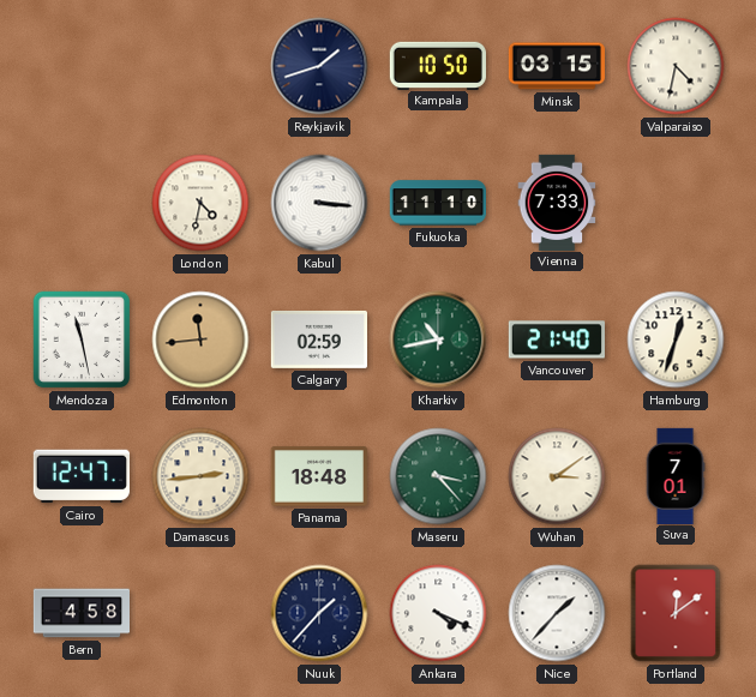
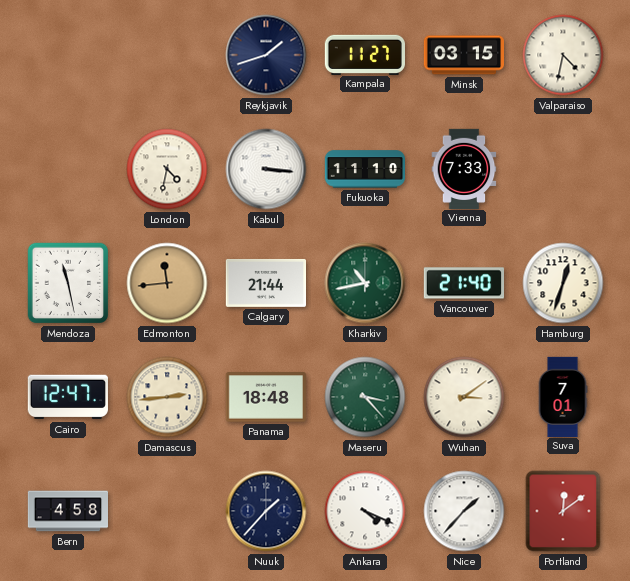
Kampala: 10:50 -> 11:27 (364, 54)
Calgary: 02:59 -> 21:44 (265, 283)
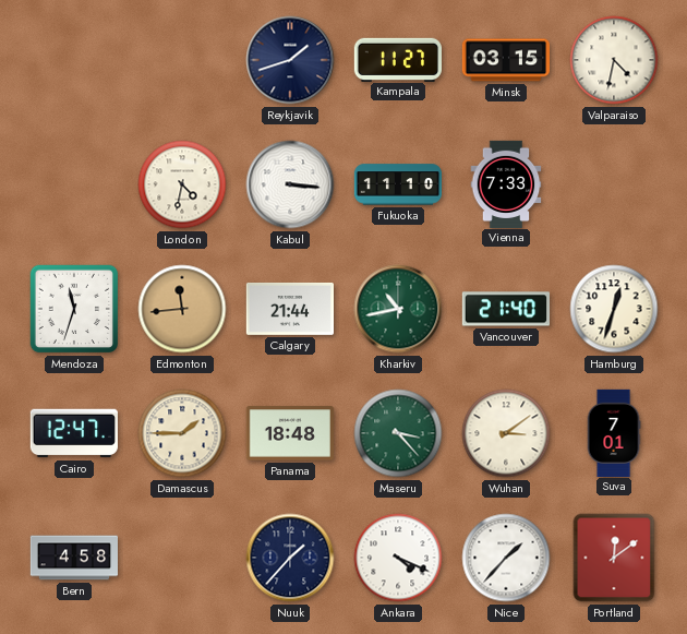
Mendoza: 11:28 -> 11:33 (74, 309)
Damascus: 2:44 -> 1:45 (182, 433)
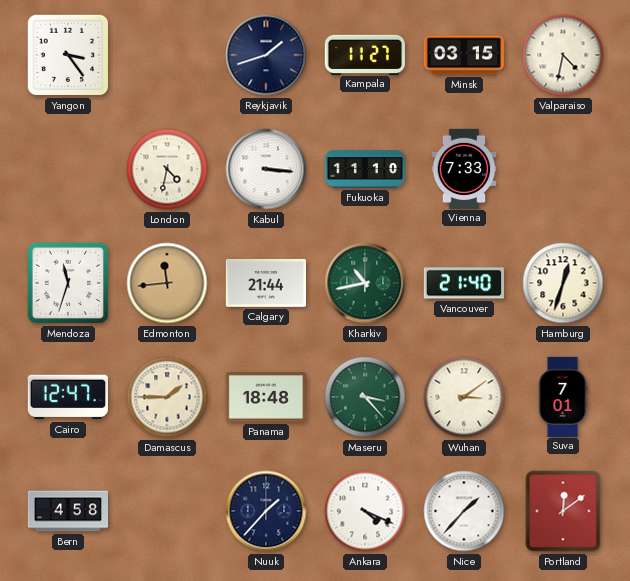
Yangon: none -> 3:24 (68, 55)
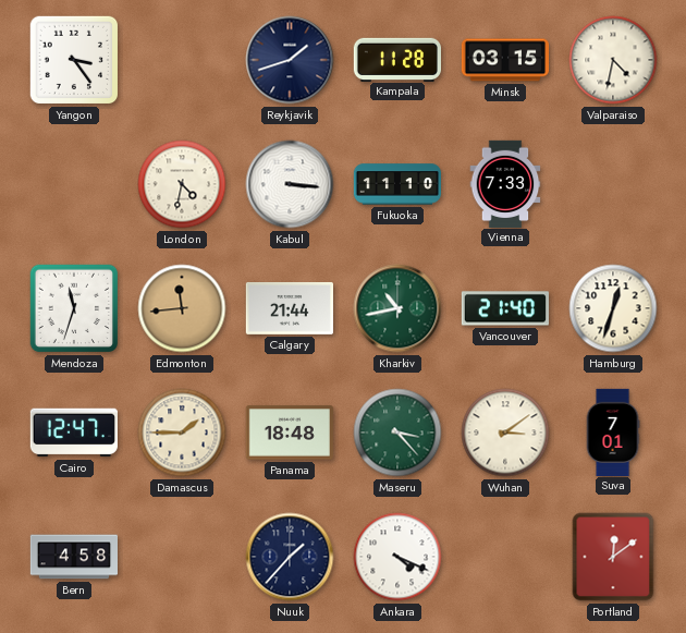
Kampala: 11:27 -> 11:28 (396, 59)
Nice: 1:37 -> none (464, 511)
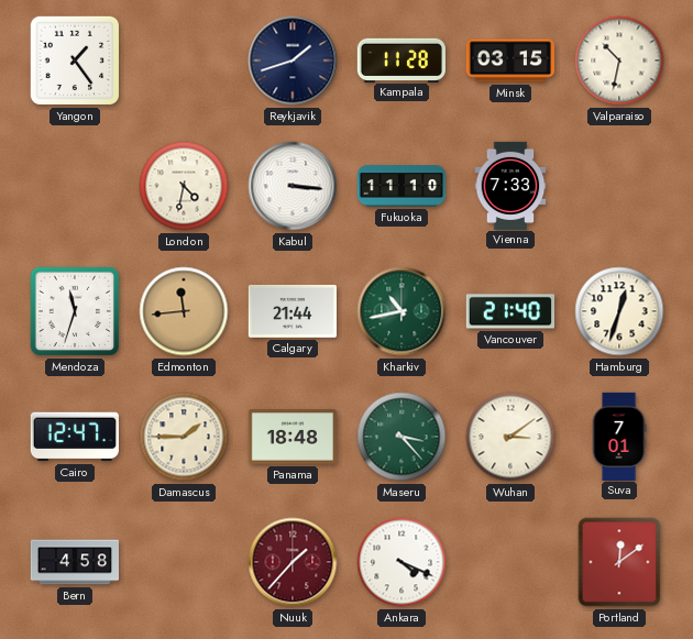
Yangon: 3:24 -> 1:24 (75, 60)
Valparaiso: 4:32 -> 10:32 (619, 60)
Nuuk dial: navy -> burgundy (293, 562)
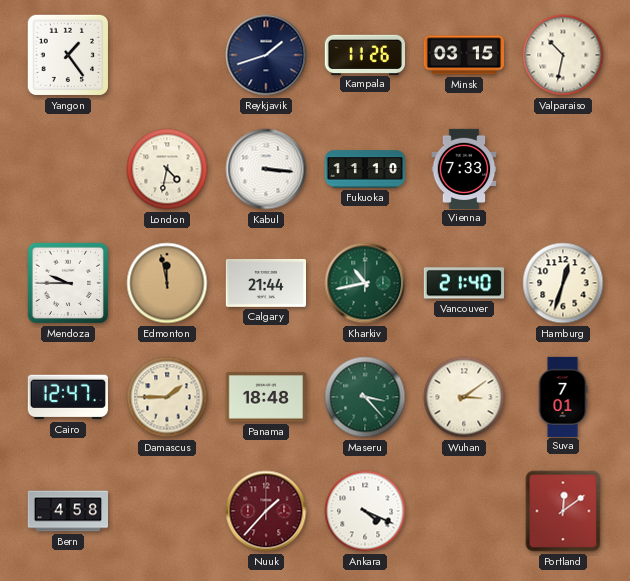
Kampala: 11:28 -> 11:26 (364, 54)
Mendoza: 11:33 -> 9:45 (68, 283)
Edmonton: 11:44 -> 11:58 (167, 283)
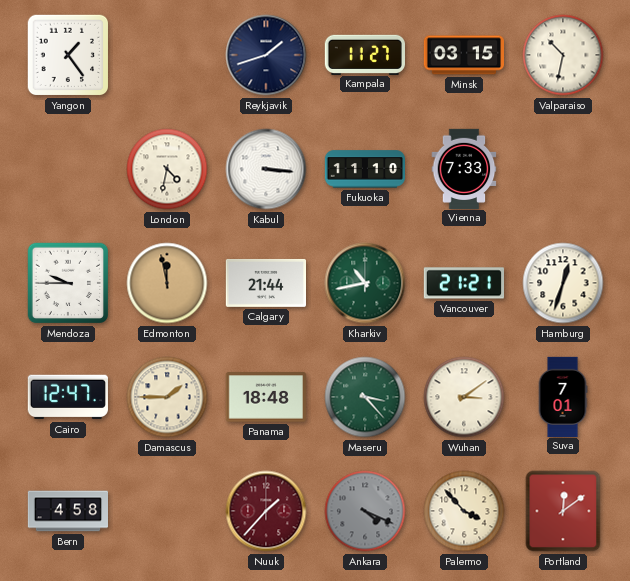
Kampala: 11:26 -> 11:27 (364, 54)
Vancouver: 21:40 -> 21:21 (463, 283)
Ankara dial: white -> grey (365, 511)
Palermo: none -> 3:53 (464, 511)
